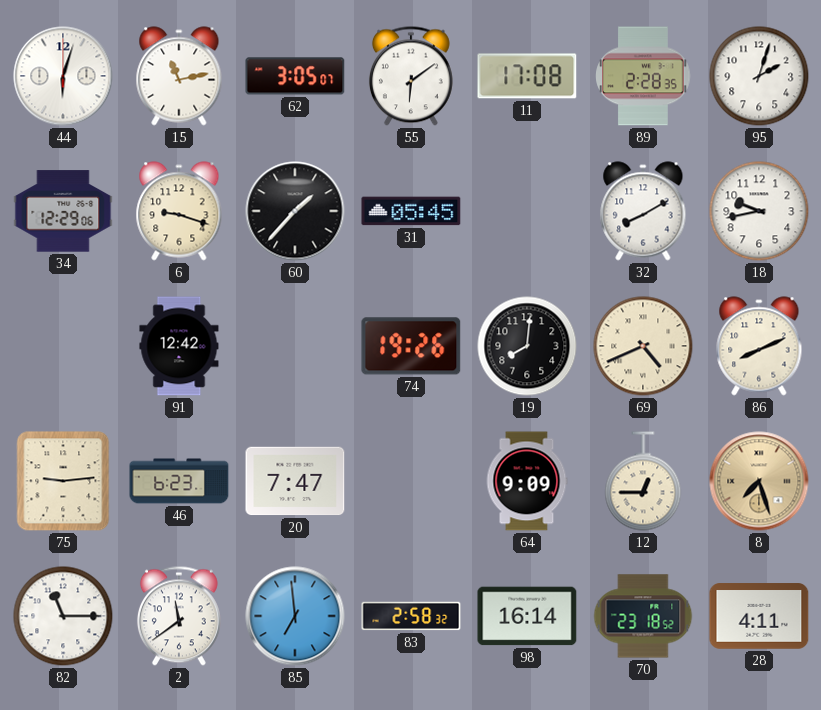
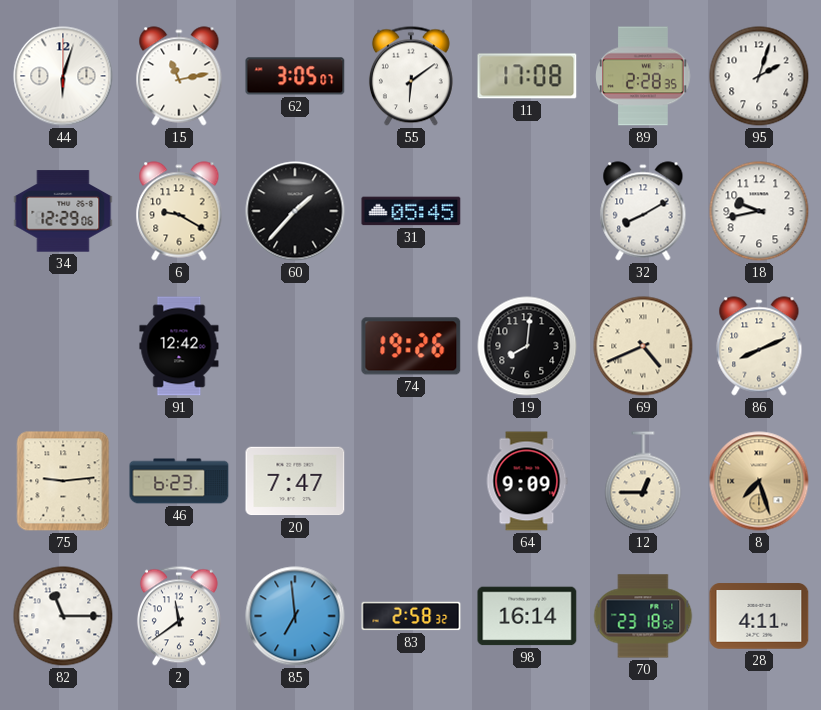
6: 9:18 -> 9:20 (179, 211)
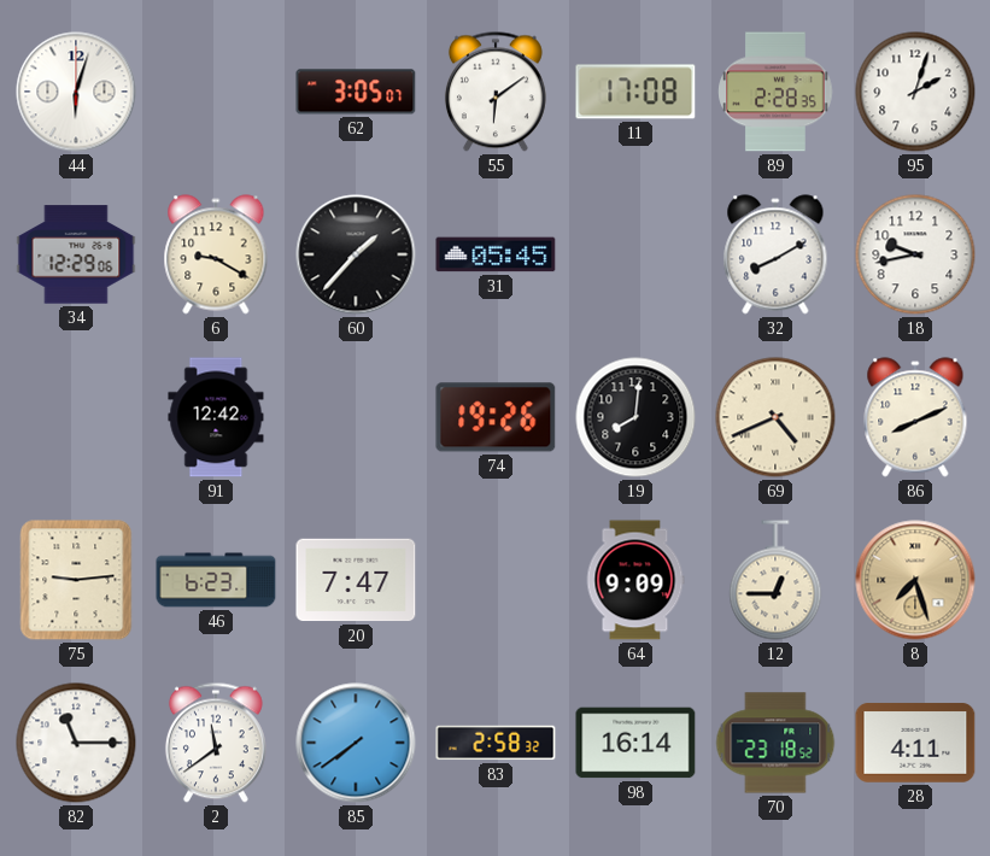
15: 11:13 -> none (179, 76)
85: 6:59 -> 7:39 (356, 743)
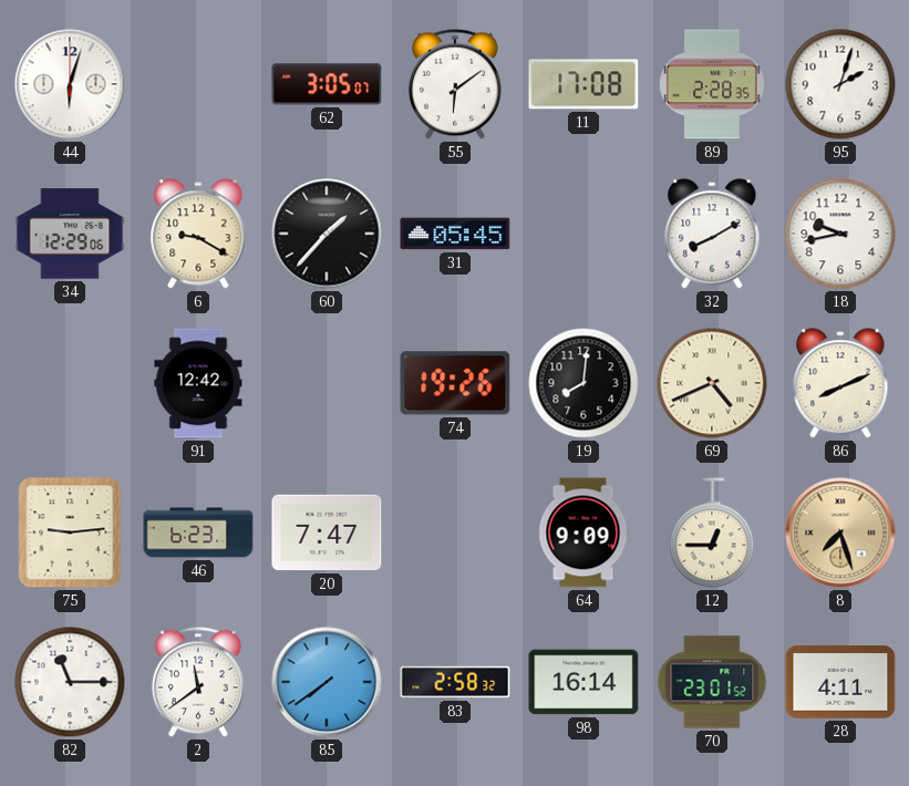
70: 23:18 -> 23:01 (712, 682)
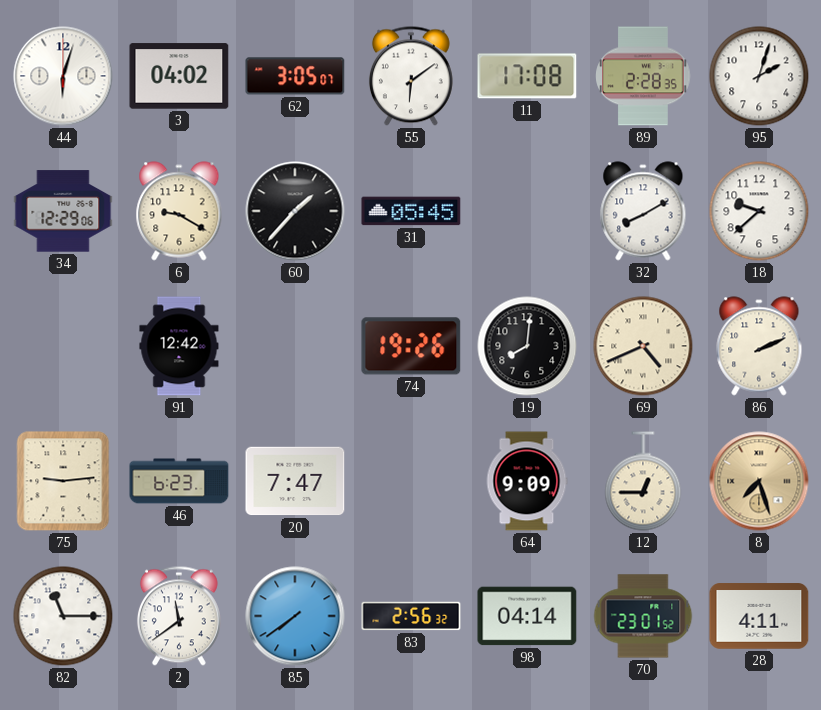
3: none -> 04:02 (179, 76)
18: 9:43 -> 9:38 (759, 211)
86: 8:11 -> 2:11 (759, 346)
83: 2:58 -> 2:56 (411, 616)
98: 16:14 -> 04:14 (527, 616)
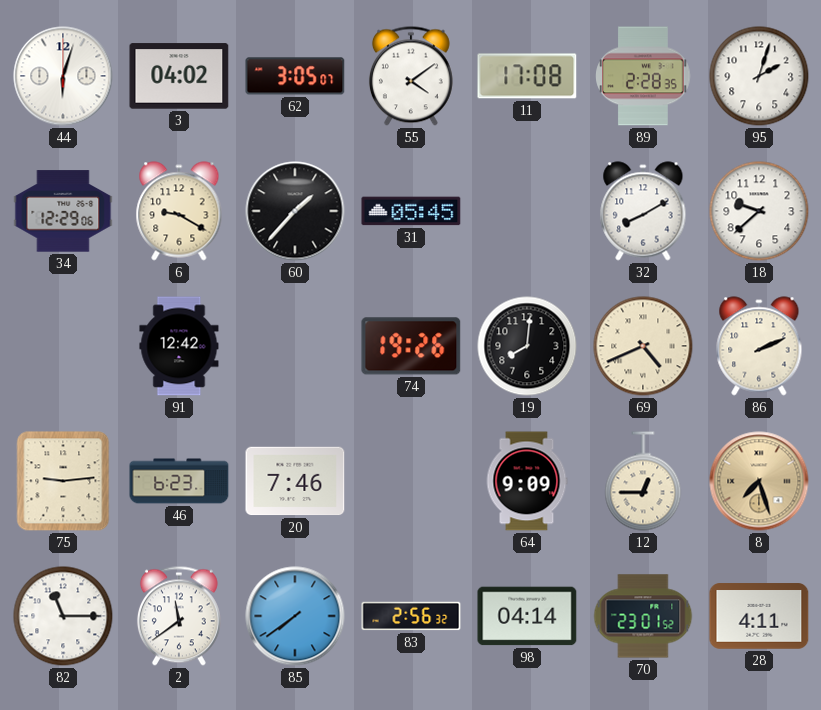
55: 6:09 -> 4:09 (411, 76)
20: 7:47 -> 7:46 (295, 481)
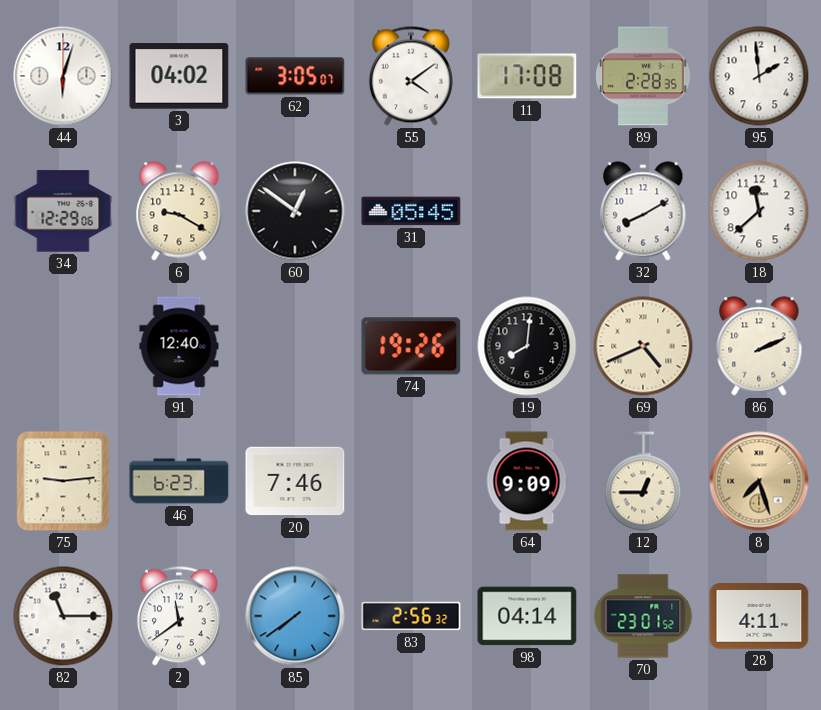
95: 2:03 -> 1:59 (759, 76)
60: 1:37 -> 12:51 (295, 211)
18: 9:38 -> 11:38 (759, 211)
91: 12:42 -> 12:40 (179, 346)
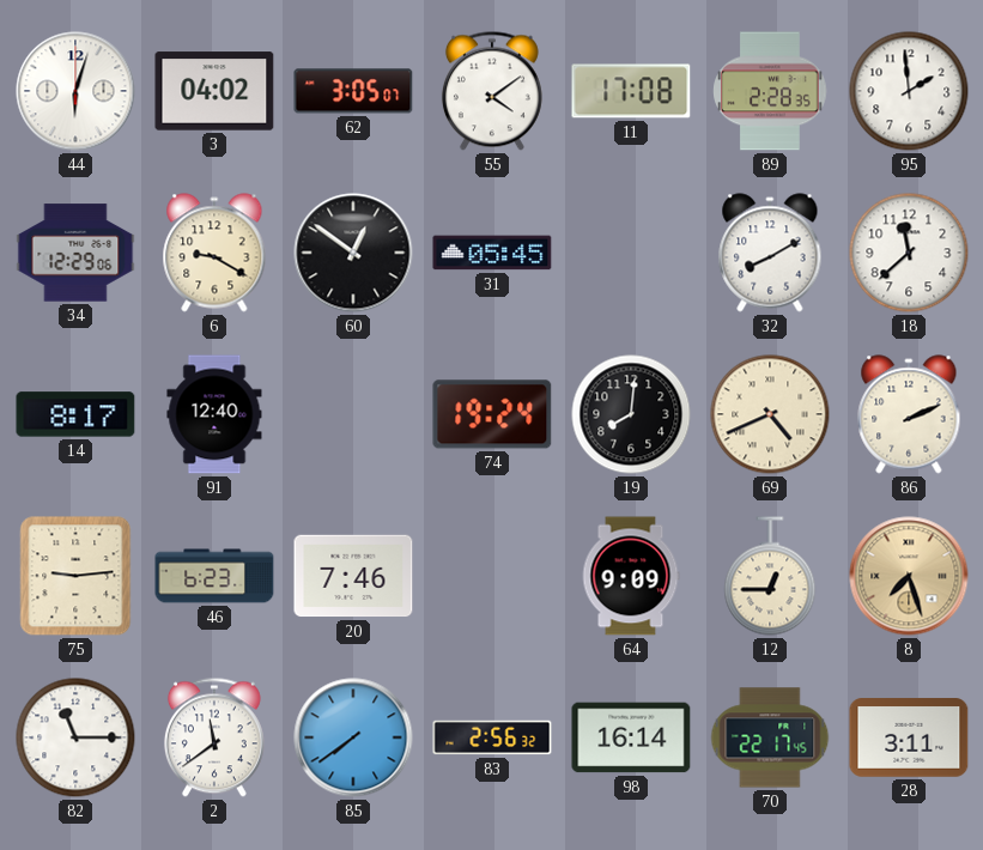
14: none -> 8:17 (75, 414)
74: 19:26 -> 19:24 (492, 414)
98: 04:14 -> 16:14 (631, 737)
70: 23:01 -> 22:17 (770, 737)
28: 4:11 -> 3:11 (909, 737)
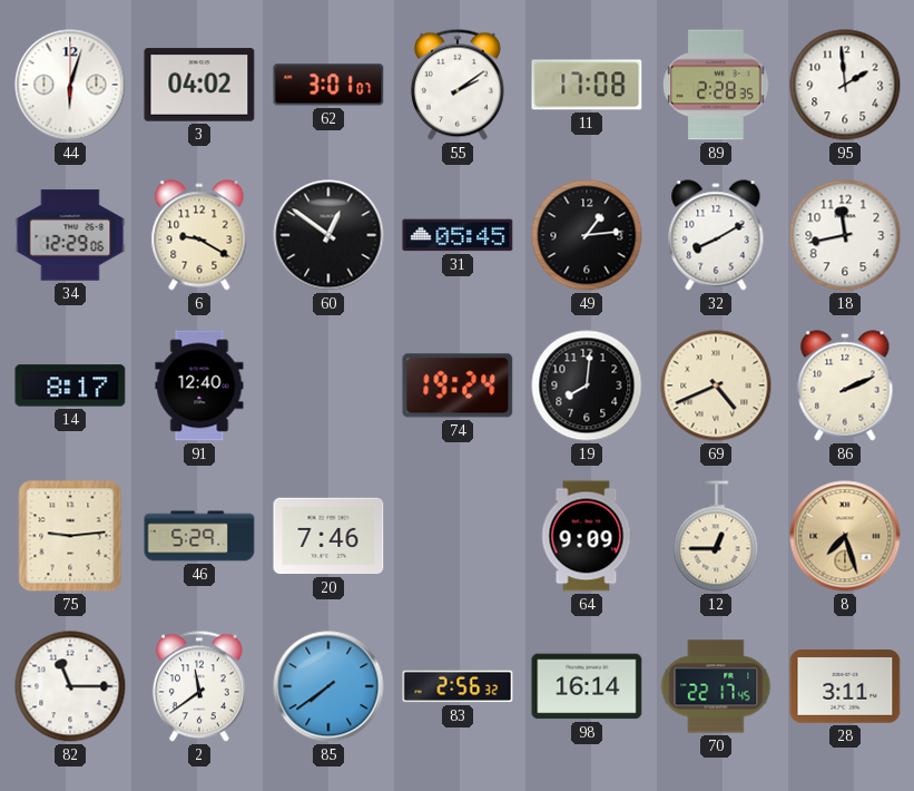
62: 3:05 -> 3:01 (328, 85)
55: 4:09 -> 2:09 (458, 85)
49: none -> 1:14 (587, 235)
18: 11:38 -> 11:43 (845, 235)
46: 6:23 -> 5:29 (199, 536)
